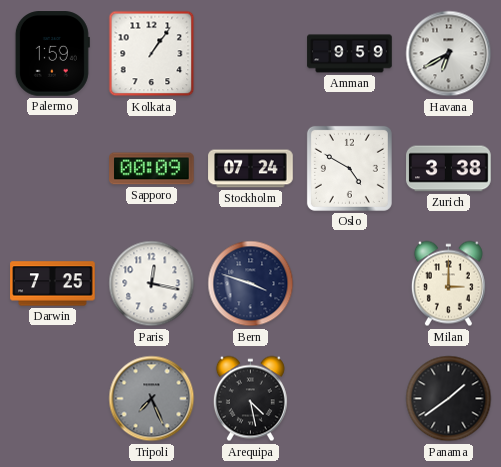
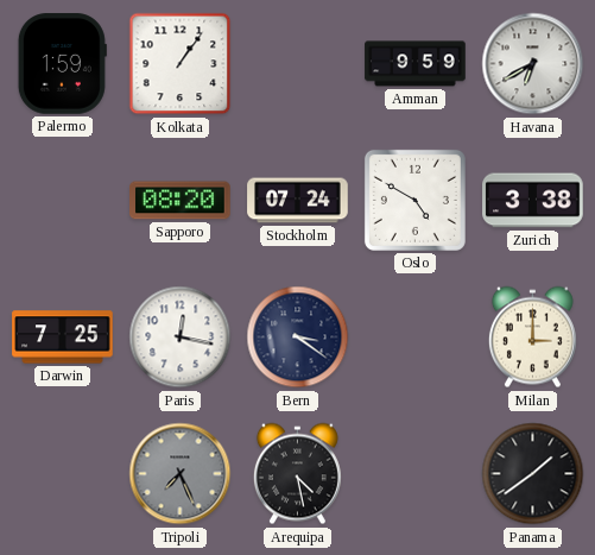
Sapporo: 00:09 -> 08:20 (181, 201)
Bern: 3:48 -> 3:21 (298, 338)
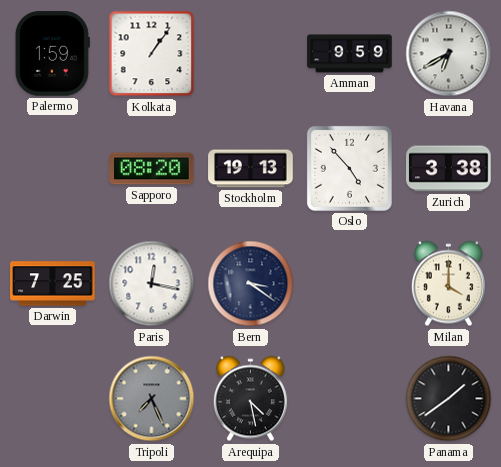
Stockholm: 07:24 -> 19:13 (251, 169)
Oslo: 4:50 -> 4:53 (349, 168)
Milan: 3:00 -> 4:00 (448, 284)
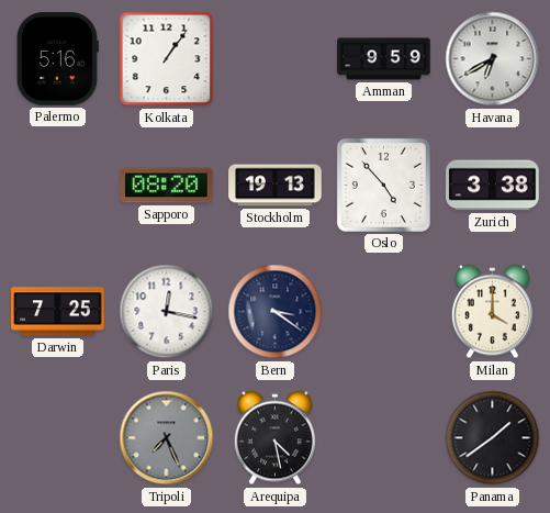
Palermo: 1:59 -> 5:16 (57, 59)
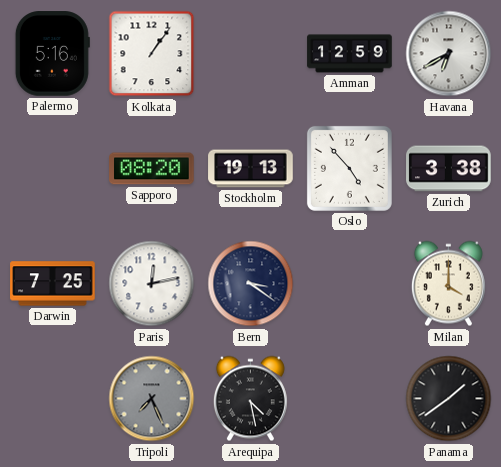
Amman: 9:59 -> 12:59 (350, 54)
Paris: 12:17 -> 12:13 (152, 284)
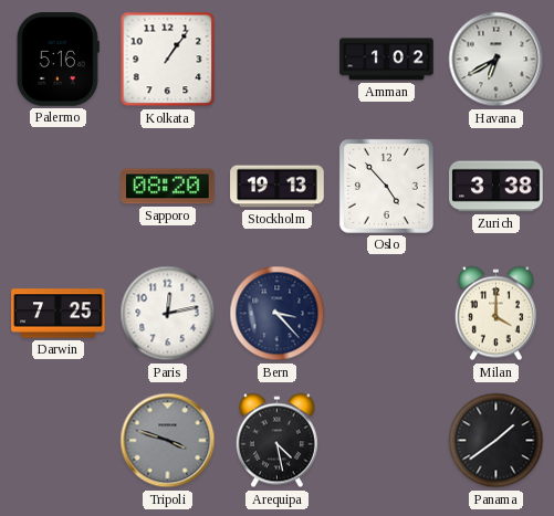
Amman: 12:59 -> 1:02 (387, 60)
Bern: 3:21 -> 3:23 (278, 314)
Tripoli: 7:26 -> 3:48 (168, 441)
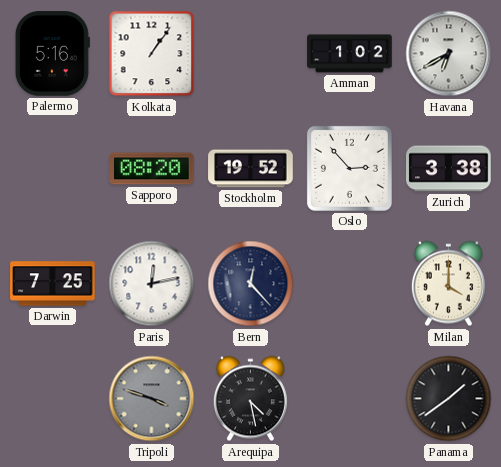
Stockholm: 19:13 -> 19:52 (251, 169)
Oslo: 4:53 -> 2:53 (349, 168)
Bern: 3:23 -> 12:23 (251, 284)
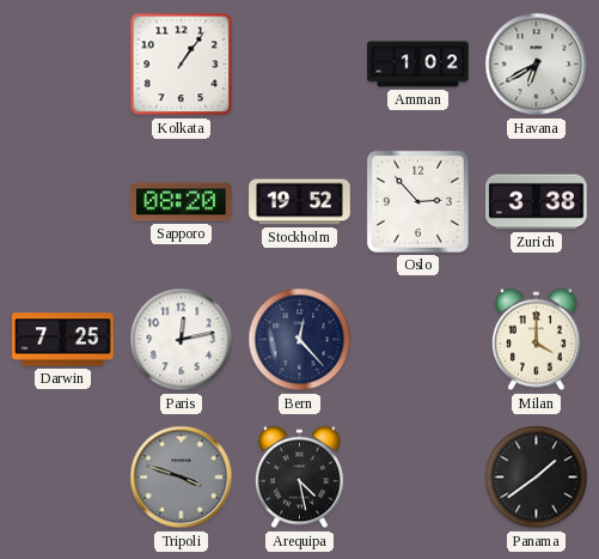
Palermo: 5:16 -> none (52, 54)
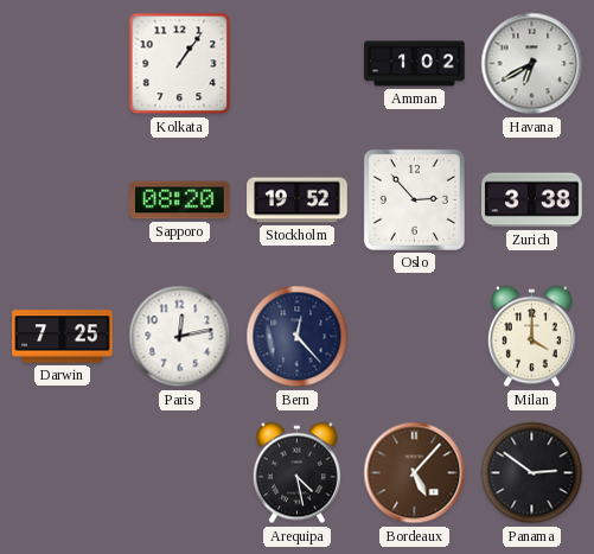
Tripoli: 3:48 -> none (182, 478)
Bordeaux: none -> 5:07 (415, 473)
Panama: 1:39 -> 2:51 (532, 473)
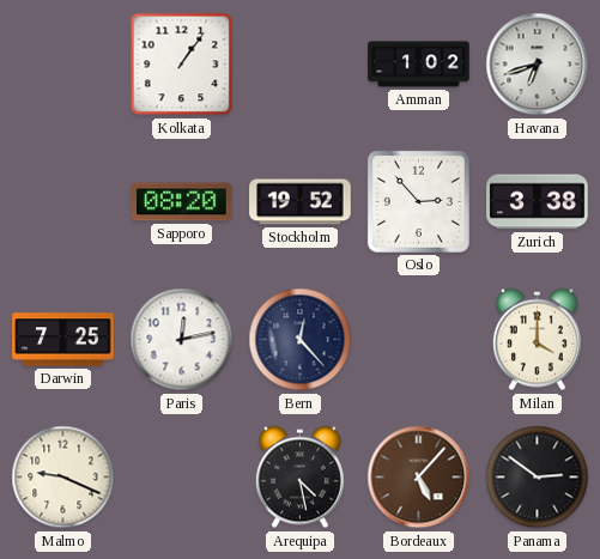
Havana: 6:40 -> 6:42 (538, 65)
Malmo: none -> 9:19 (63, 478)
